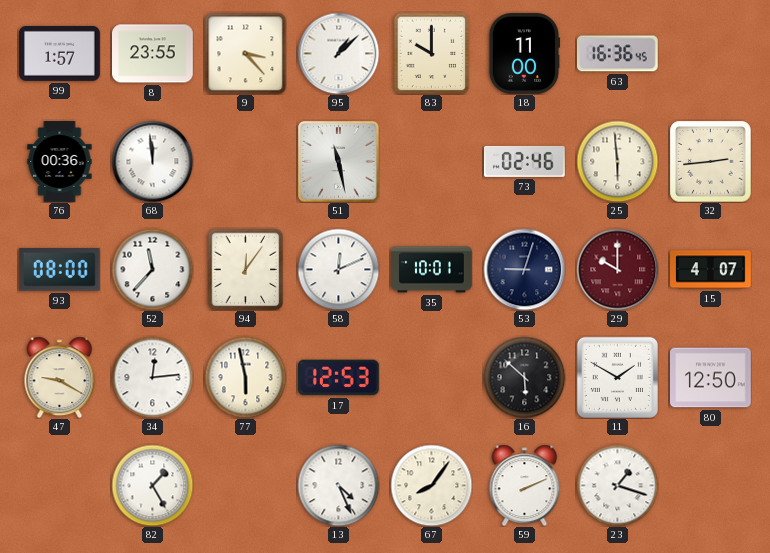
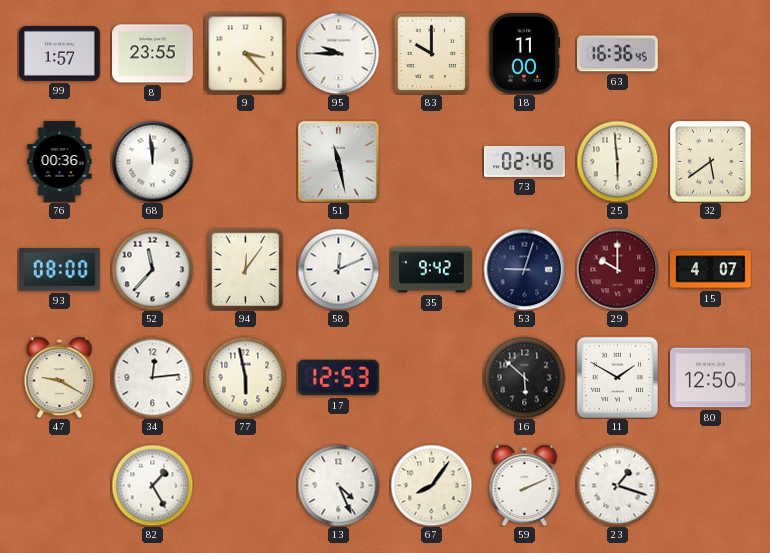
95: 1:08 -> 9:45 (338, 53)
32: 2:44 -> 5:39 (710, 161)
35: 10:01 -> 9:42 (432, 270)
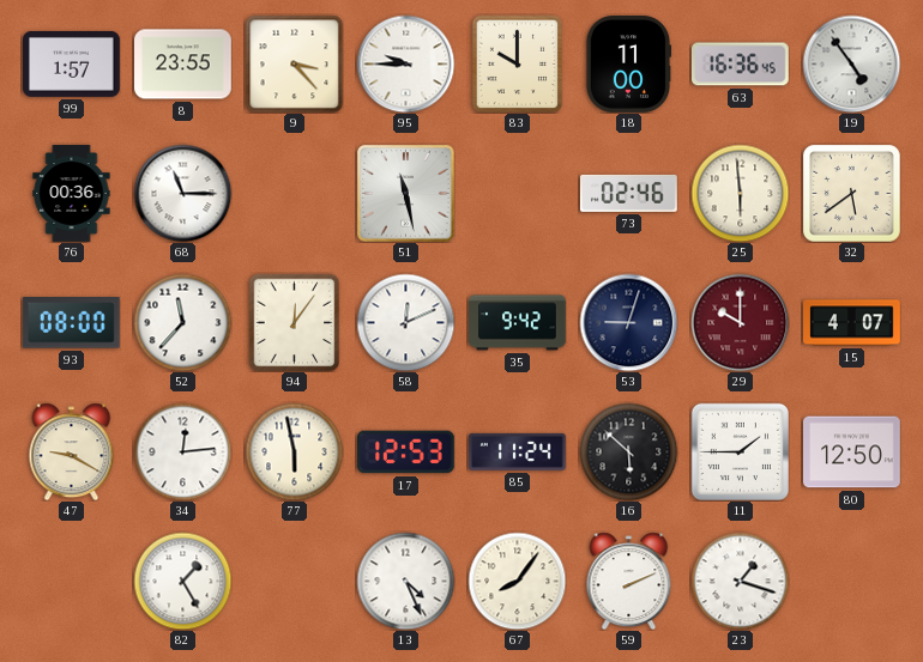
19: none -> 4:54 (851, 63)
68: 11:59 -> 11:15 (182, 193)
85: none -> 11:24 (518, 451)
11: 1:50 -> 1:45 (740, 451)
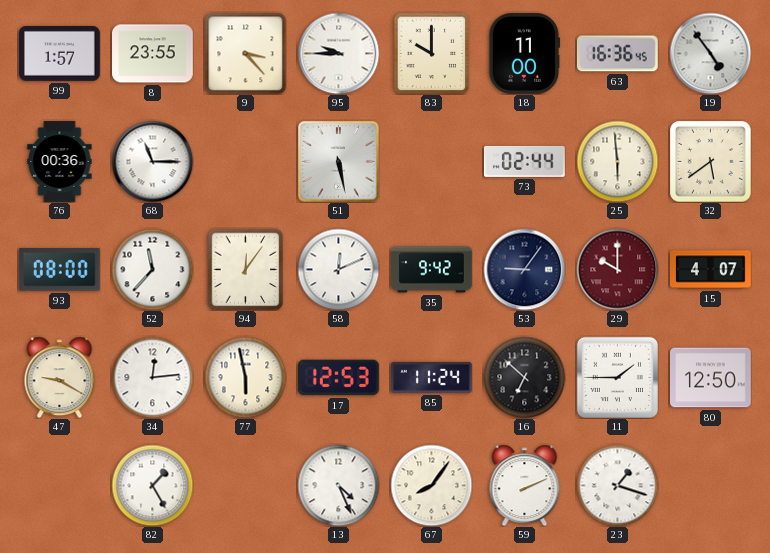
51: 11:28 -> 5:28 (338, 161)
73: 02:46 -> 02:44 (525, 161)
53: 9:03 -> 9:06 (524, 269)
16: 5:52 -> 6:52 (524, 377)
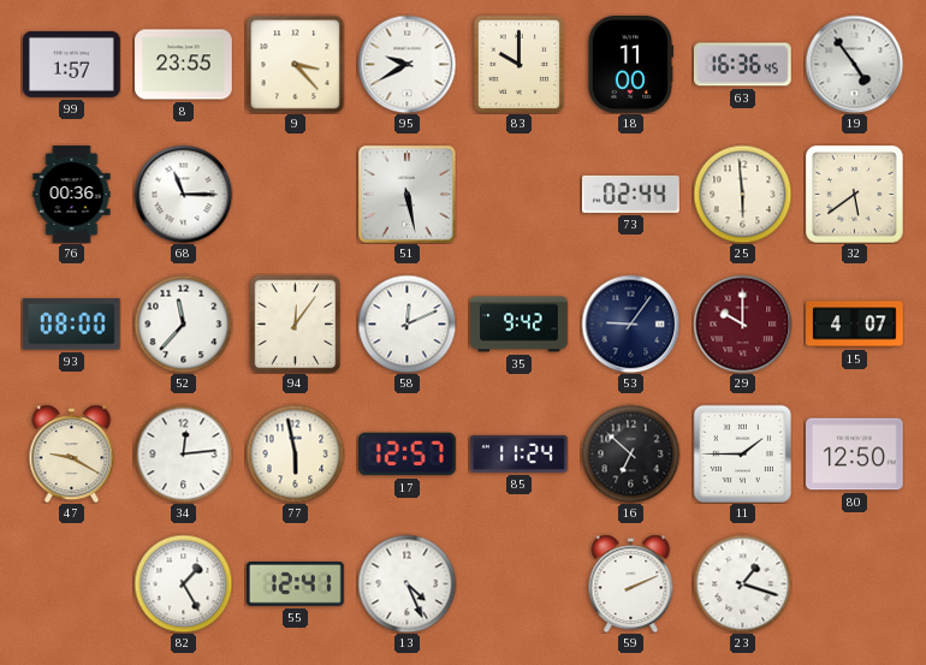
95: 9:45 -> 9:40 (406, 64)
17: 12:53 -> 12:57 (408, 455)
55: none -> 12:41 (296, 584)
67: 8:06 -> none (431, 485)
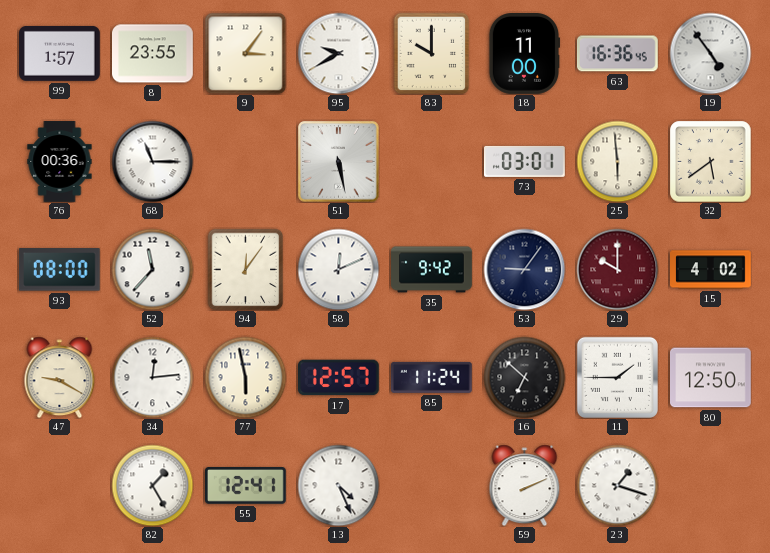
9: 3:23 -> 3:06 (245, 53)
73: 02:44 -> 03:01 (525, 161)
15: 4:07 -> 4:02 (711, 270)
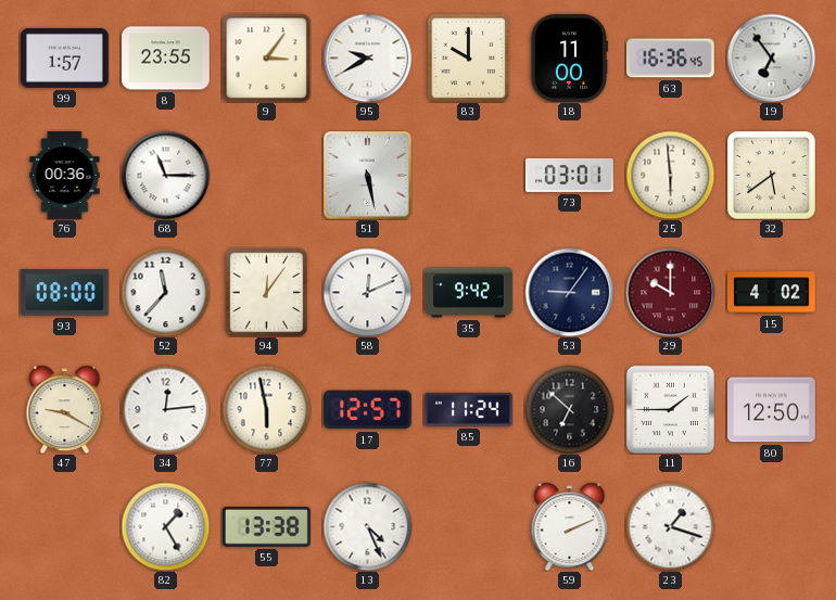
19: 4:54 -> 6:54 (771, 58)
55: 12:41 -> 13:38 (267, 527)
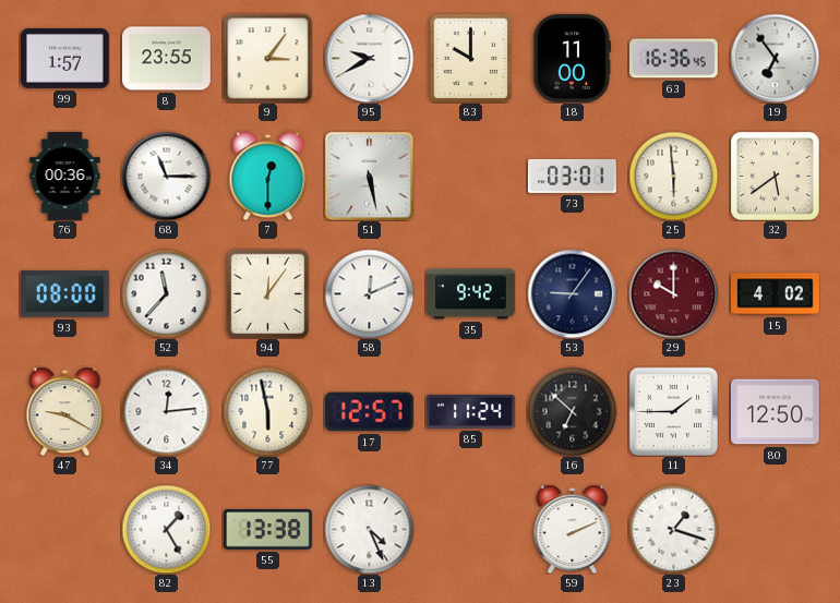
7: none -> 12:30 (268, 176)
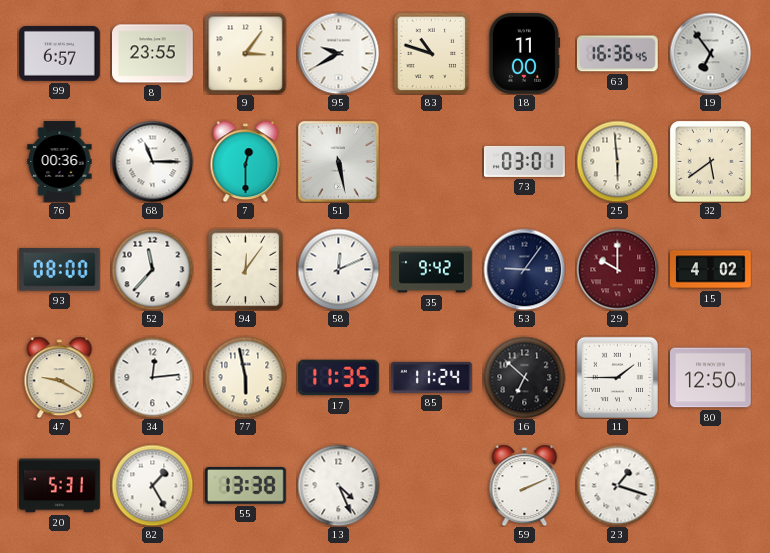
99: 1:57 -> 6:57 (60, 53)
83: 10:00 -> 10:48 (432, 53)
17: 12:57 -> 11:35 (339, 378)
20: none -> 5:31 (60, 486)
